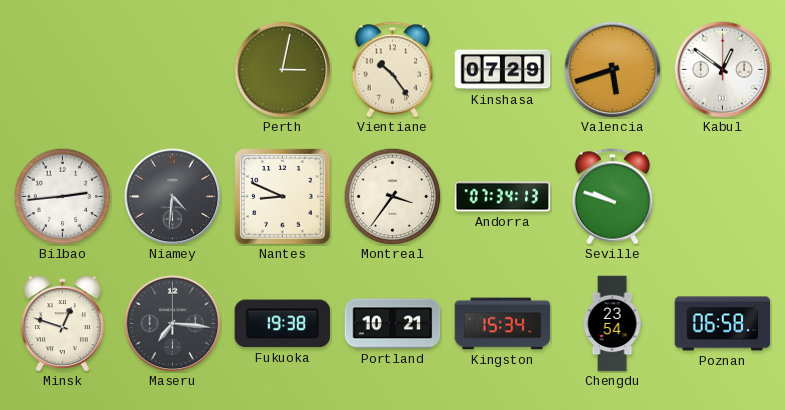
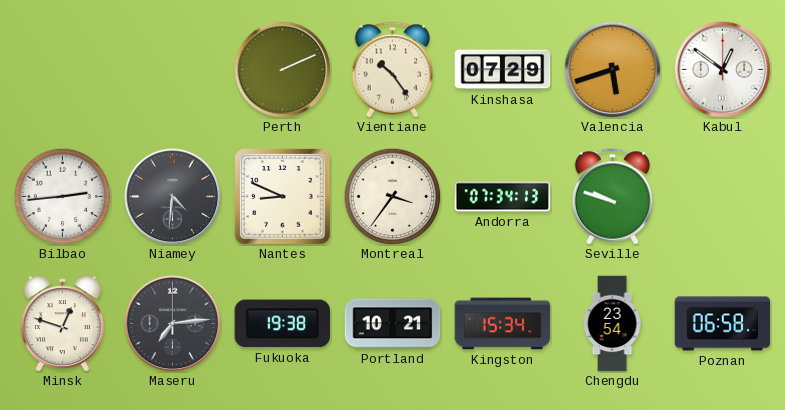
Perth: 3:02 -> 2:11 (283, 70)
Maseru: 7:16 -> 7:14 (173, 324)
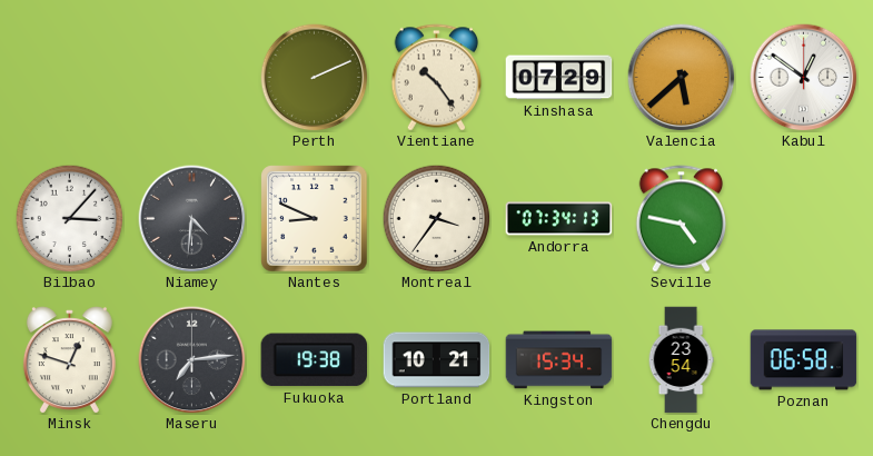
Valencia: 5:42 -> 5:38 (682, 78)
Bilbao: 2:44 -> 3:07 (69, 218)
Seville: 9:48 -> 4:47 (682, 219)
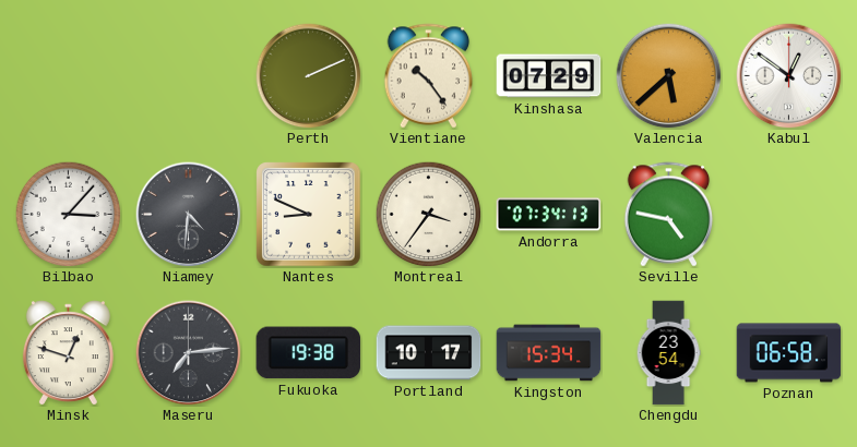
Portland: 10:21 -> 10:17 (429, 353)
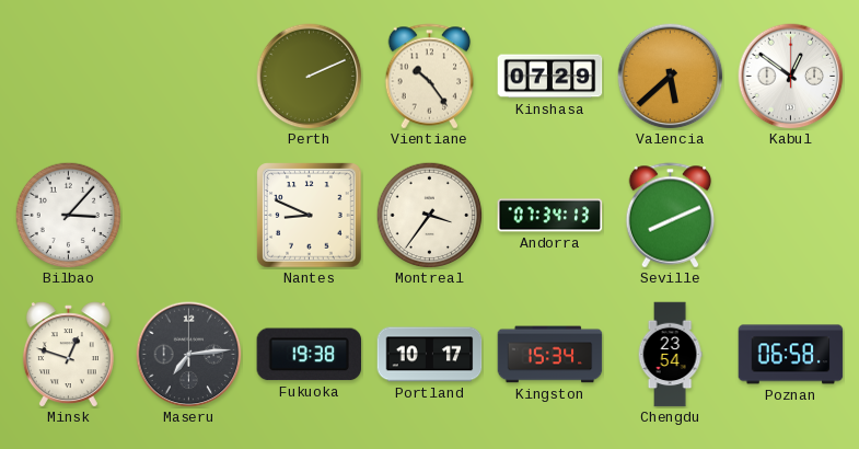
Niamey: 4:31 -> none (189, 215)
Seville: 4:47 -> 8:11 (671, 216)
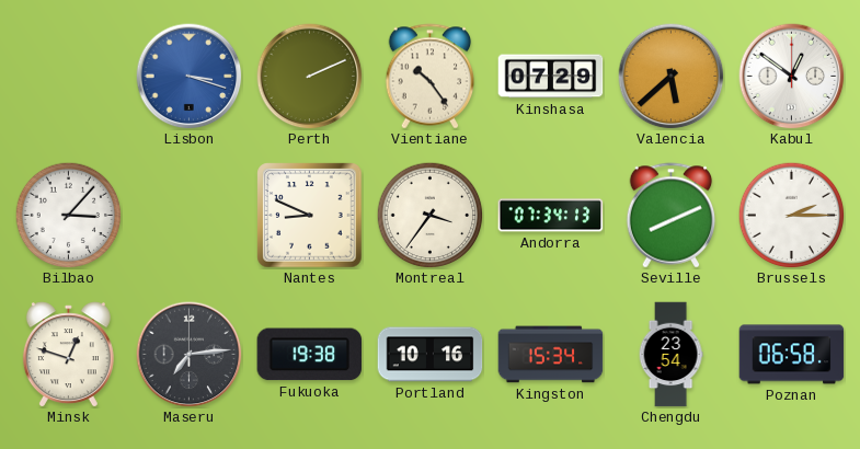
Lisbon: none -> 3:18 (190, 77)
Brussels: none -> 2:15 (791, 215)
Portland: 10:17 -> 10:16 (431, 355)
